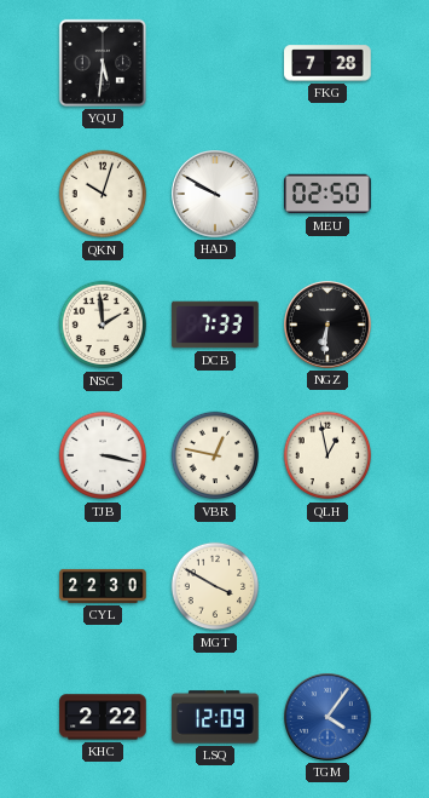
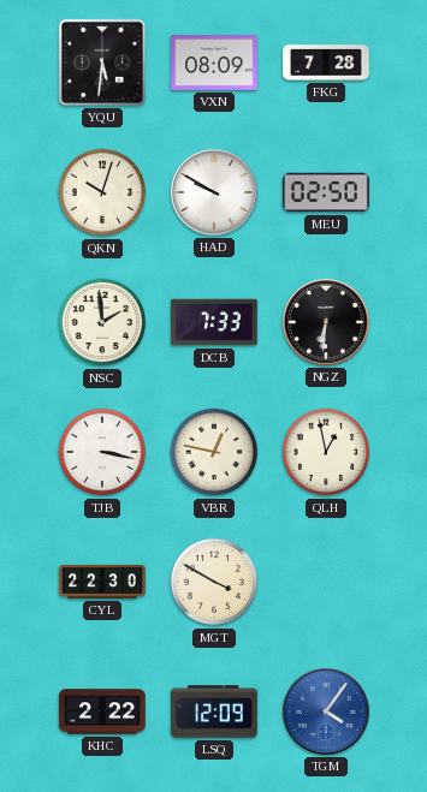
VXN: none -> 08:09 (214, 64)
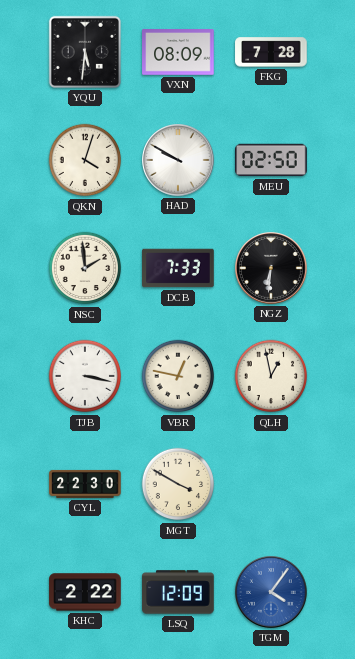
QKN: 10:03 -> 4:03 (85, 160)
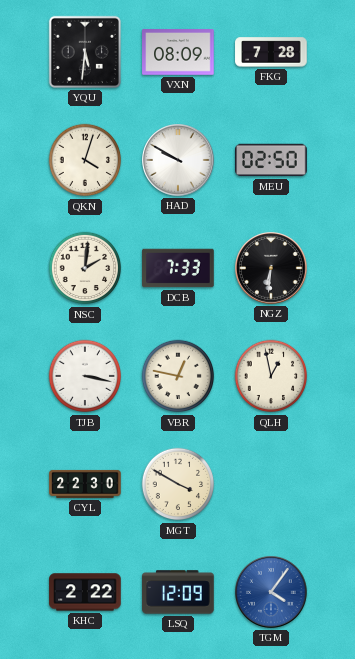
NSC: 1:59 -> 2:01 (85, 268)
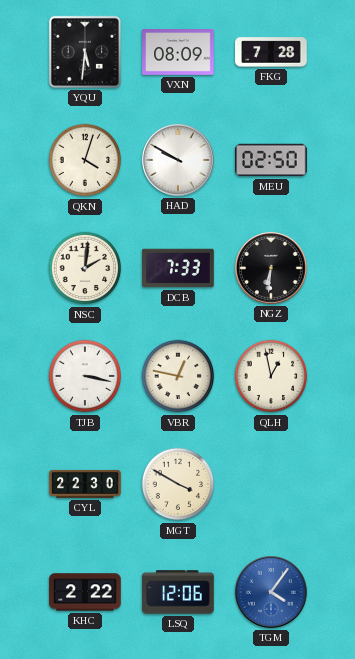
LSQ: 12:09 -> 12:06 (178, 592)
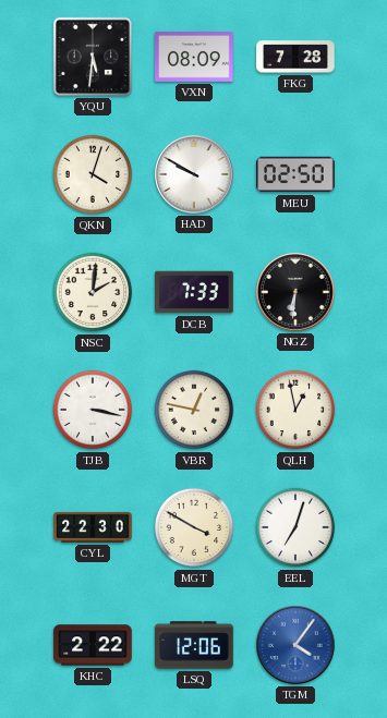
EEL: none -> 7:03 (295, 527)
